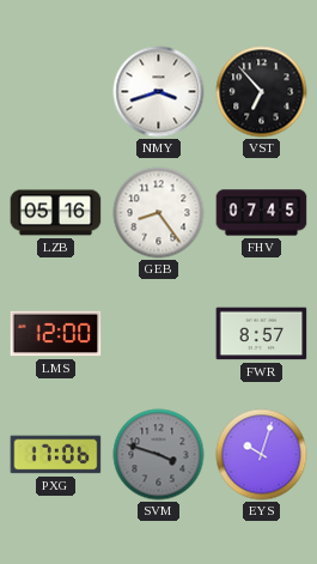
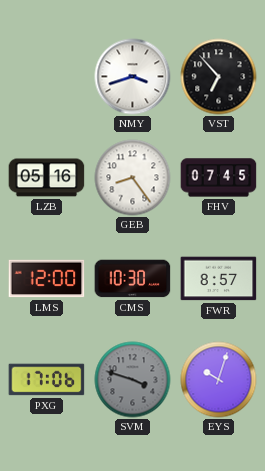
CMS: none -> 10:30 (133, 279)
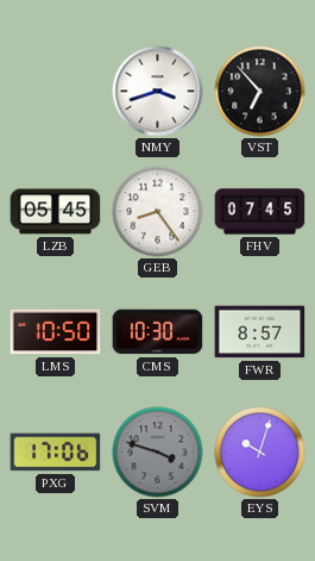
LZB: 05:16 -> 05:45 (56, 212)
LMS: 12:00 -> 10:50 (56, 332)
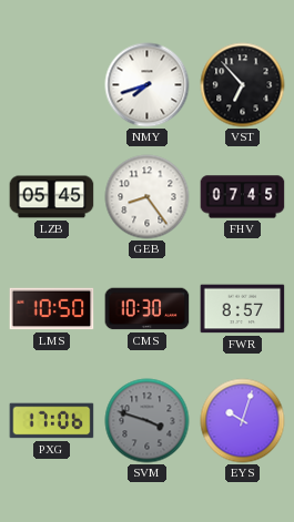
NMY: 3:42 -> 7:42 (148, 85)
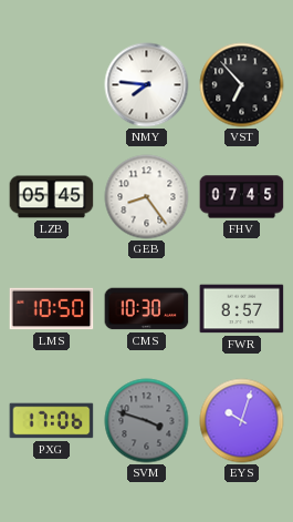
NMY: 7:42 -> 7:46 (147, 85)
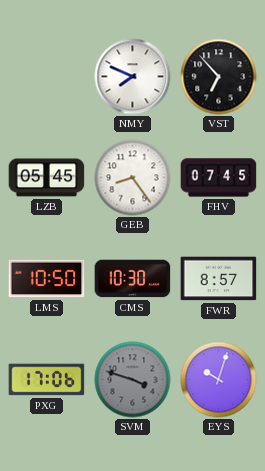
NMY: 7:46 -> 7:49 (133, 77)
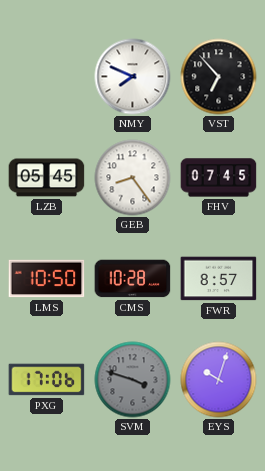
CMS: 10:30 -> 10:28 (133, 279)
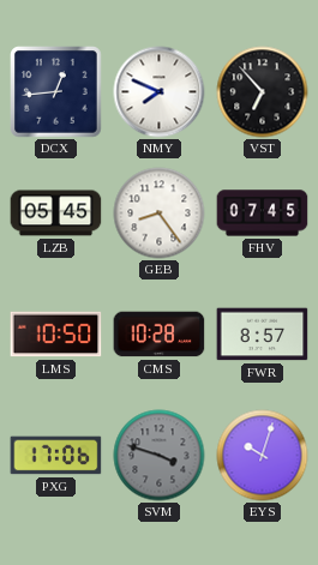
DCX: none -> 12:44 (56, 92)
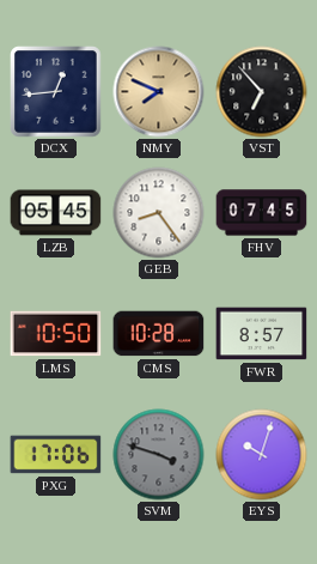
NMY dial: white -> champagne (159, 92)
